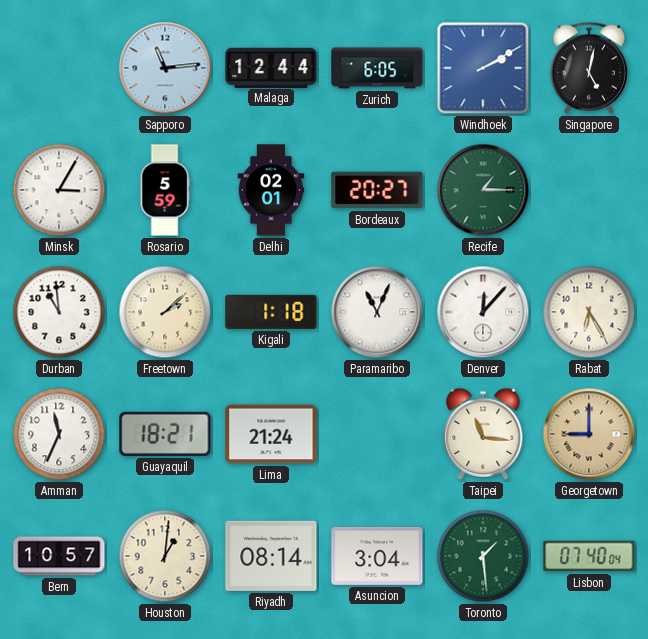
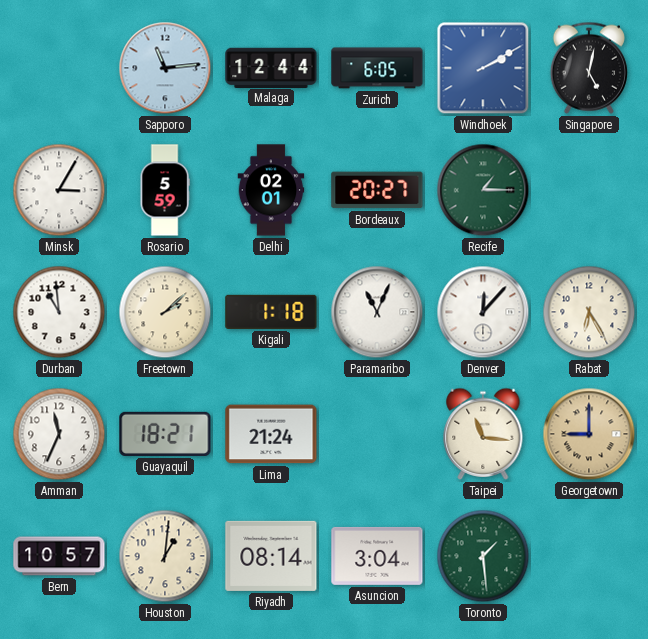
Lisbon: 07:40 -> none (589, 556)
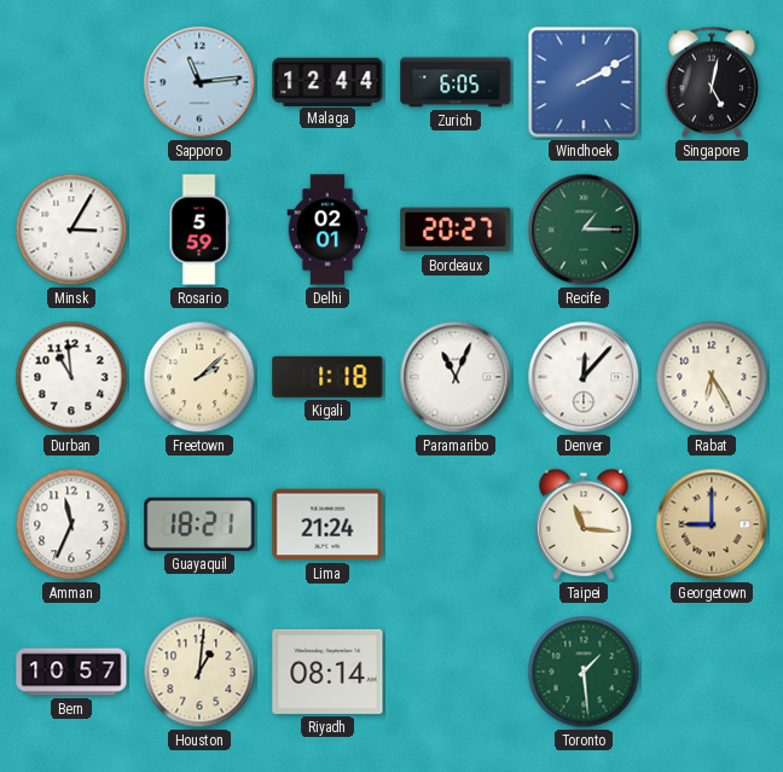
Asuncion: 3:04 -> none (377, 556)
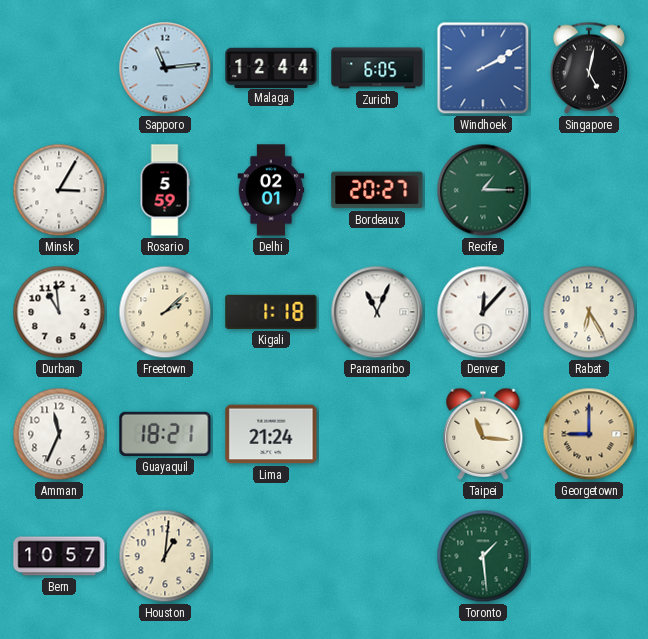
Riyadh: 08:14 -> none (327, 672)
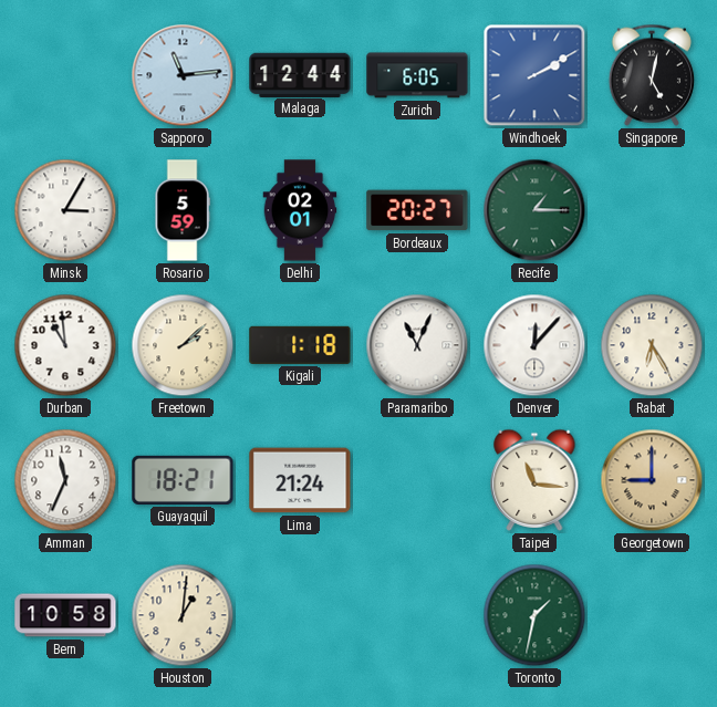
Bern: 10:57 -> 10:58 (65, 615)
Toronto: 1:29 -> 1:32 (534, 615)
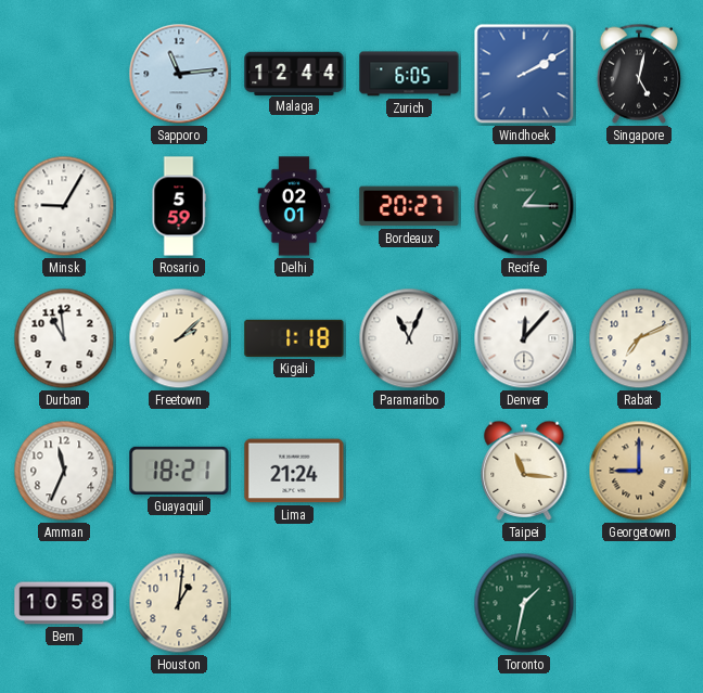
Minsk: 3:05 -> 9:05 (64, 206)
Rabat: 6:25 -> 7:11 (639, 338)
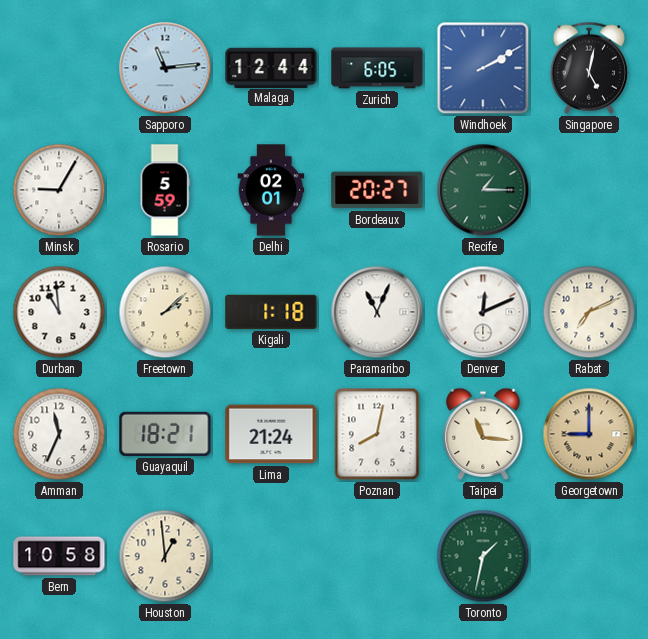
Denver: 12:07 -> 12:11 (483, 312)
Poznan: none -> 8:02 (377, 434)
Houston: 1:01 -> 12:59 (165, 556)
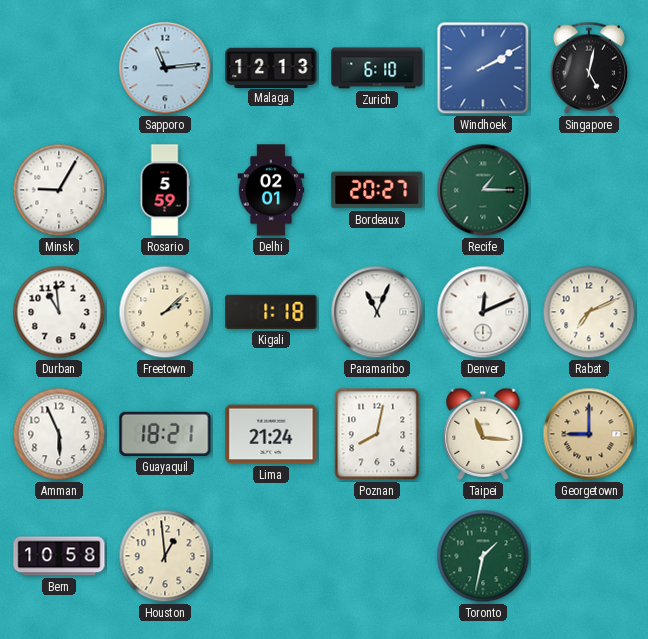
Malaga: 12:44 -> 12:13 (271, 67)
Zurich: 6:05 -> 6:10 (377, 68)
Amman: 11:34 -> 5:56 (59, 434)
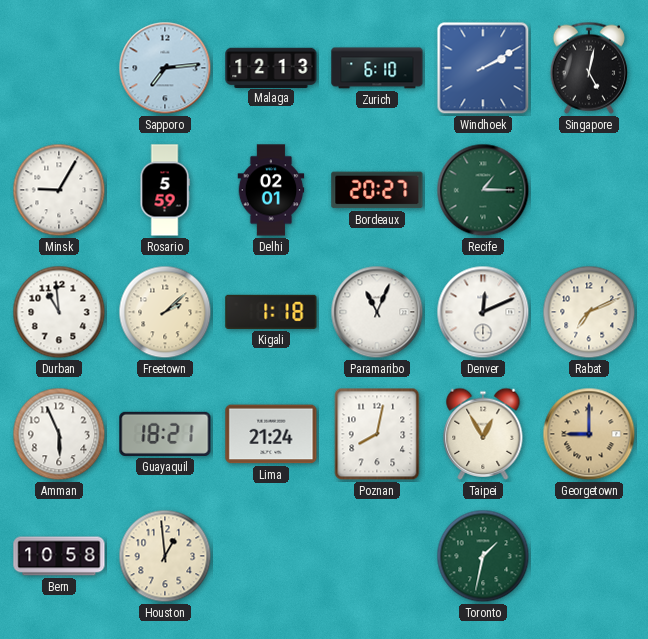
Sapporo: 11:14 -> 7:14 (165, 68)
Taipei: 11:16 -> 12:55 (483, 434)
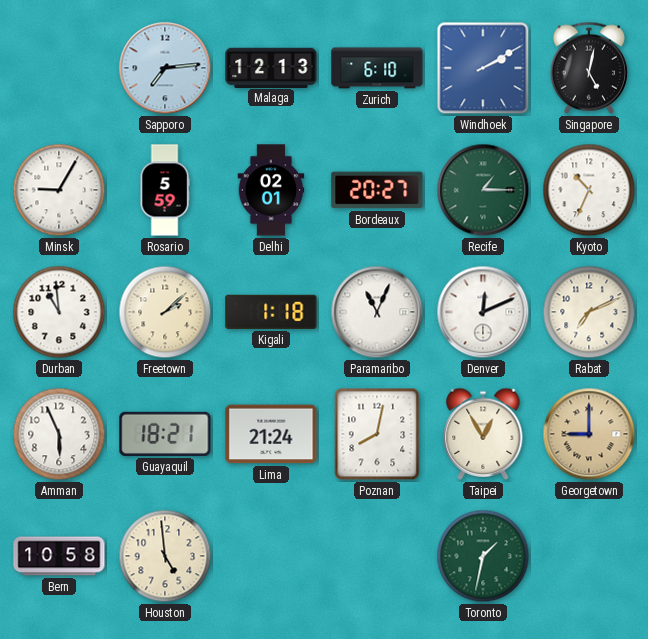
Kyoto: none -> 10:34 (589, 190)
Houston: 12:59 -> 4:59 (165, 556)
